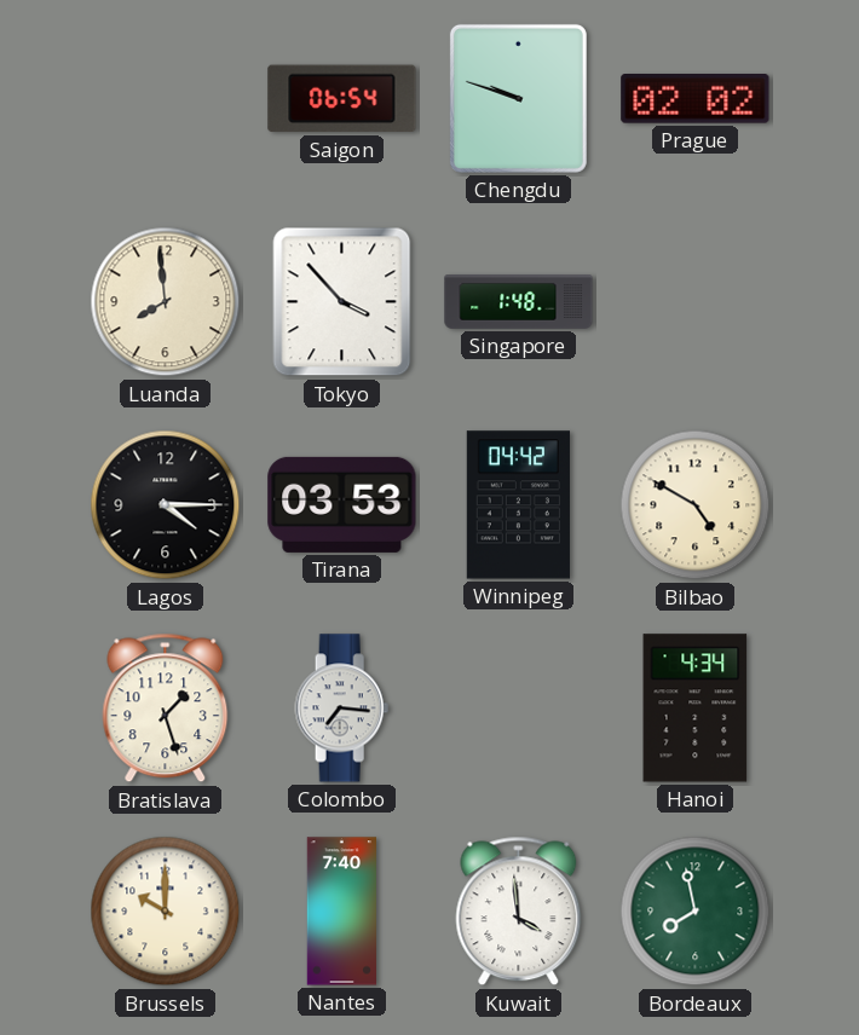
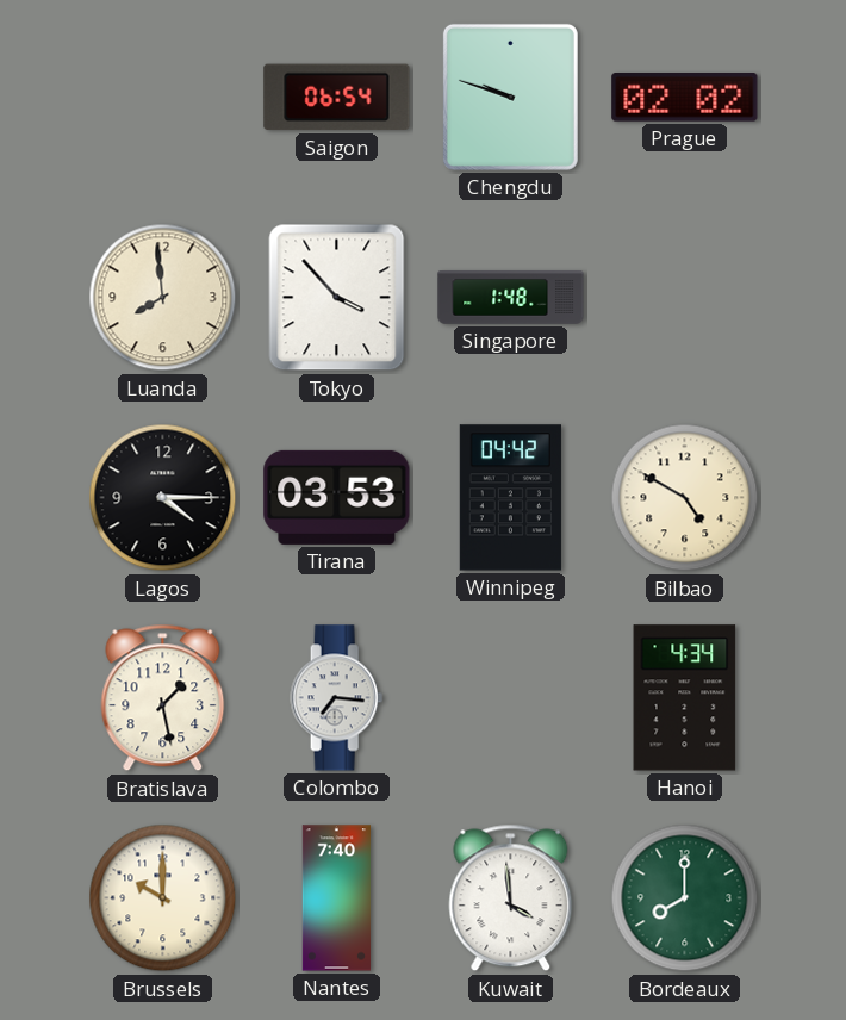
Bratislava: 1:27 -> 1:28 (163, 698)
Bordeaux: 7:58 -> 8:00 (685, 898)
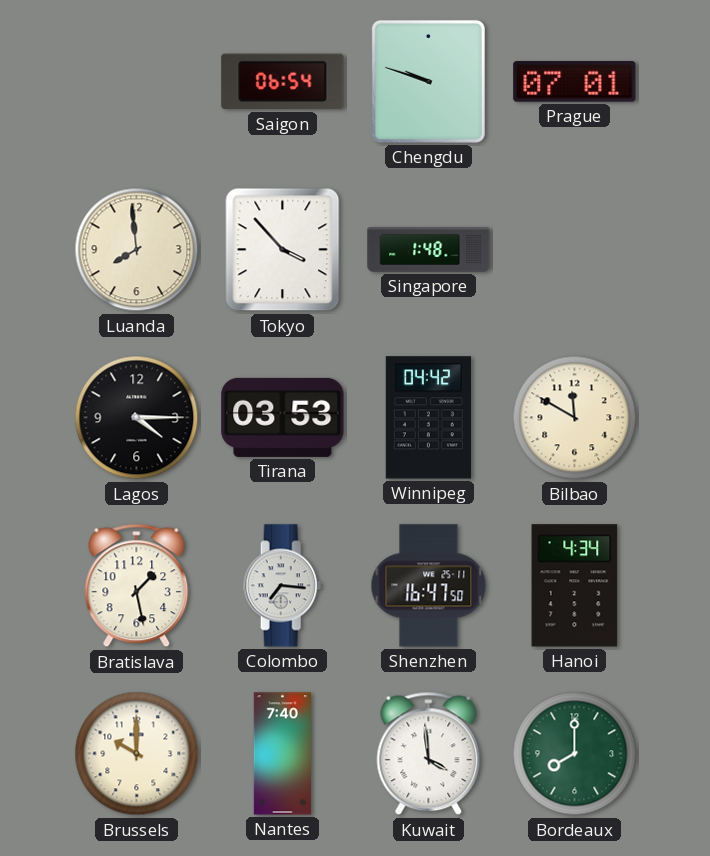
Prague: 02:02 -> 07:01 (575, 82)
Bilbao: 4:50 -> 11:50 (575, 418)
Shenzhen: none -> 16:47 (429, 586)
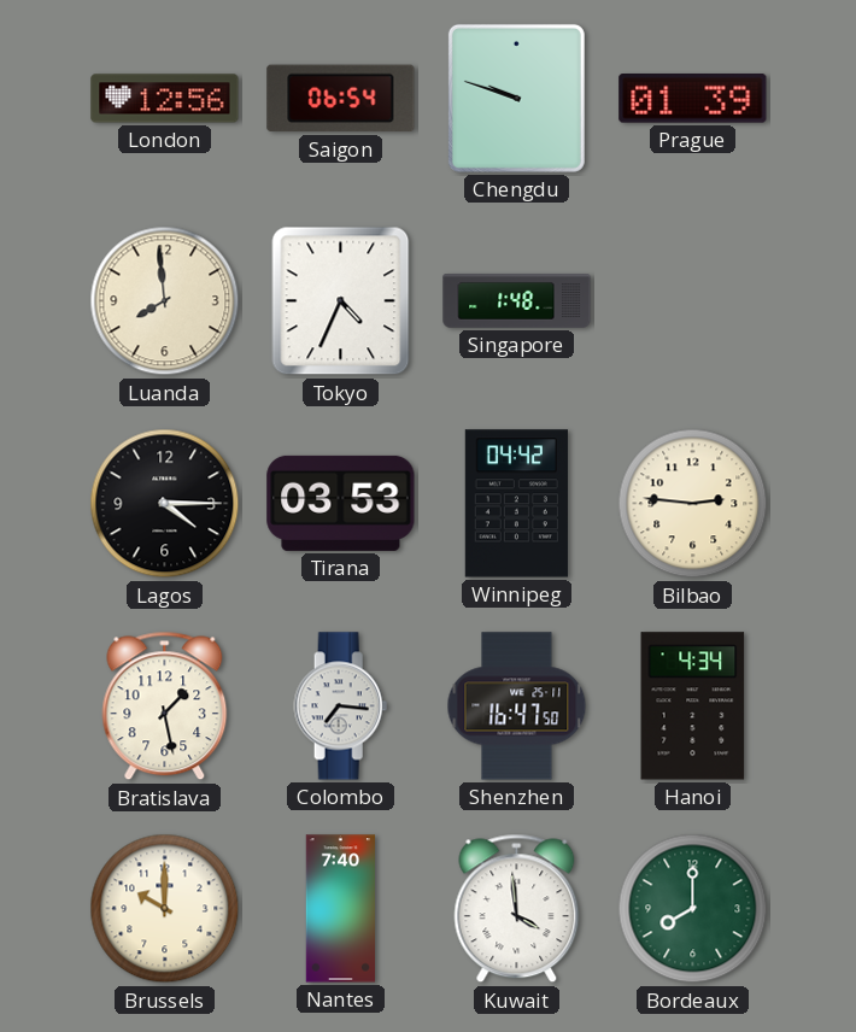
London: none -> 12:56 (165, 99)
Prague: 07:01 -> 01:39 (693, 99)
Tokyo: 3:53 -> 4:34 (341, 301)
Bilbao: 11:50 -> 2:46 (693, 504)
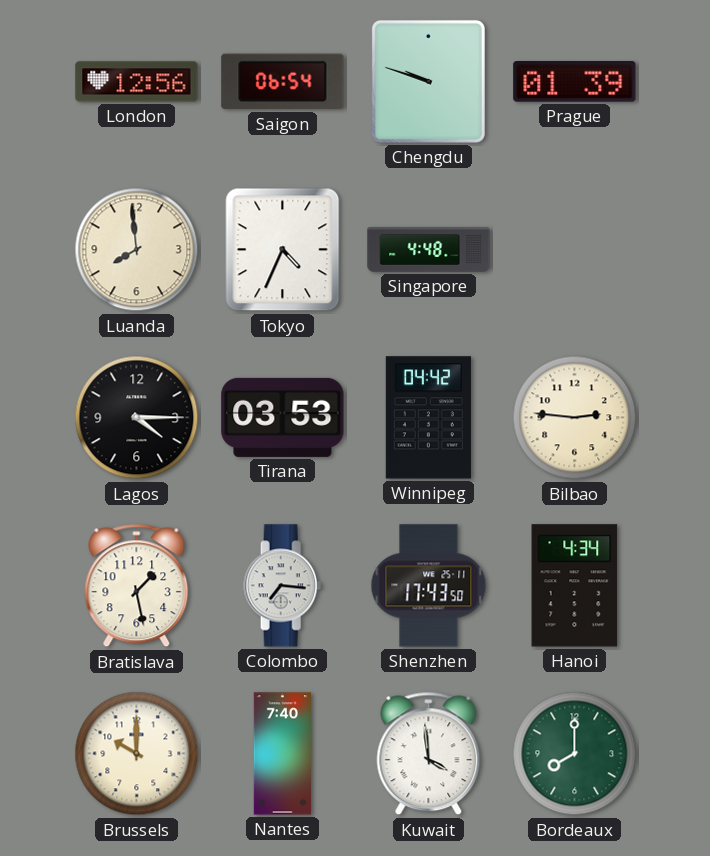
Singapore: 1:48 -> 4:48 (429, 250)
Shenzhen: 16:47 -> 17:43 (429, 586)
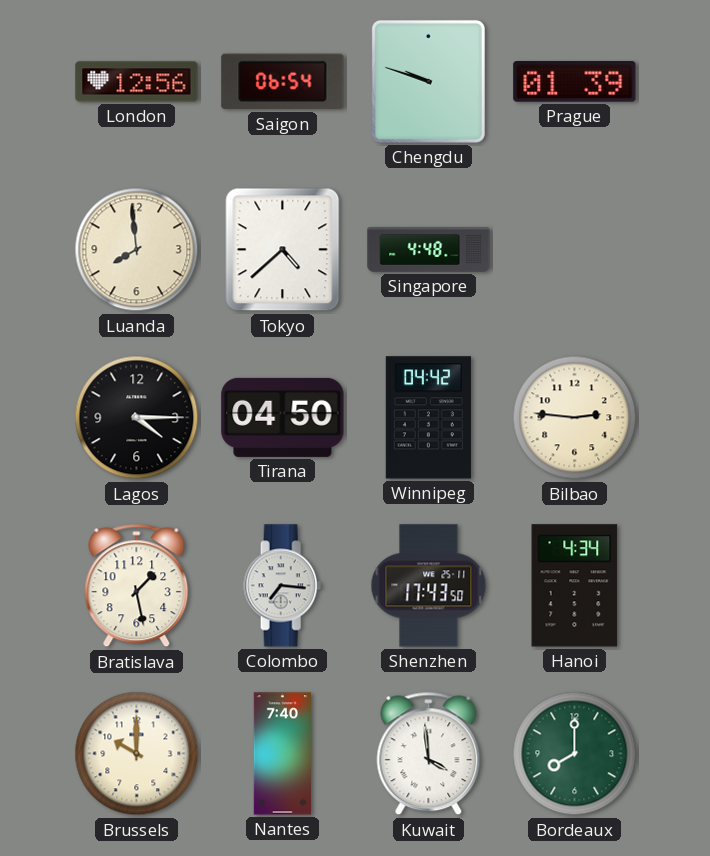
Tokyo: 4:34 -> 4:38 (283, 250)
Tirana: 03:53 -> 04:50 (283, 417)
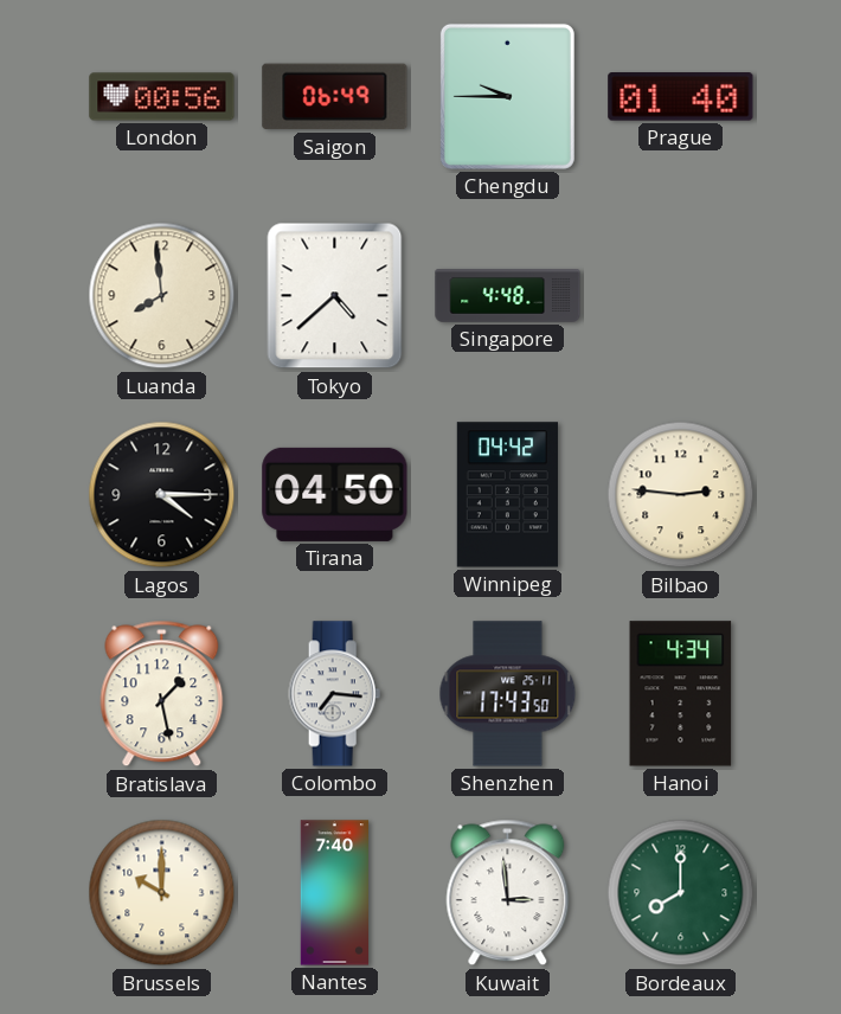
London: 12:56 -> 00:56 (162, 97)
Saigon: 06:54 -> 06:49 (335, 97)
Chengdu: 9:48 -> 9:45 (507, 96)
Prague: 01:39 -> 01:40 (681, 97)
Kuwait: 3:59 -> 2:59 (508, 893)
